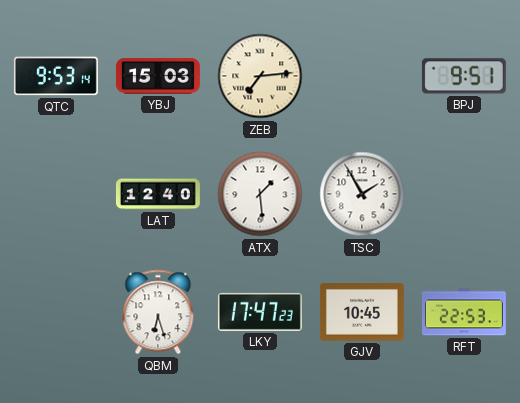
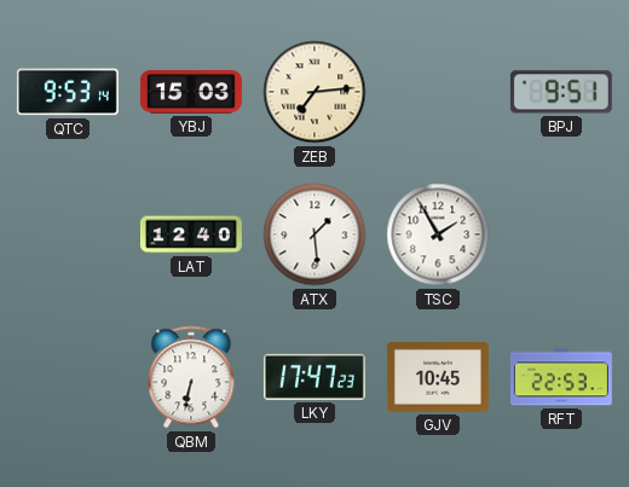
QBM: 6:27 -> 6:32 (191, 377)
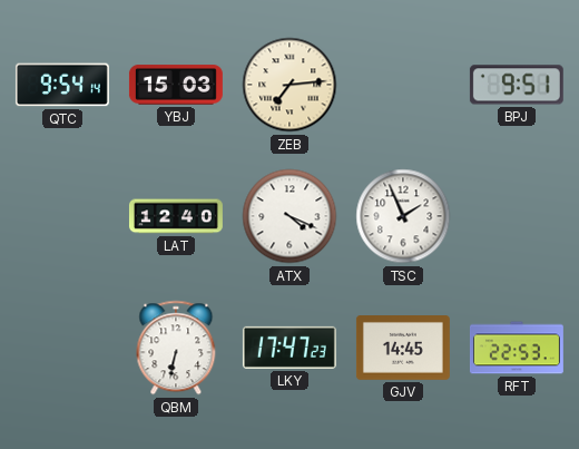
QTC: 9:53 -> 9:54 (62, 85)
ATX: 1:29 -> 4:19 (289, 216)
TSC: 1:55 -> 1:56 (403, 216)
GJV: 10:45 -> 14:45 (403, 349)
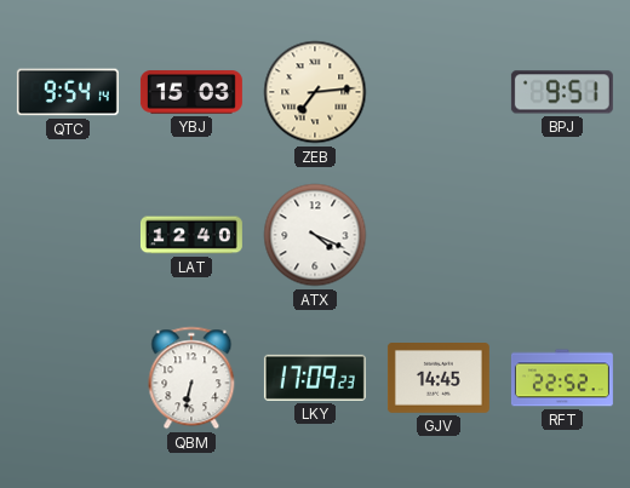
TSC: 1:56 -> none (403, 216)
LKY: 17:47 -> 17:09 (315, 378)
RFT: 22:53 -> 22:52 (562, 378)
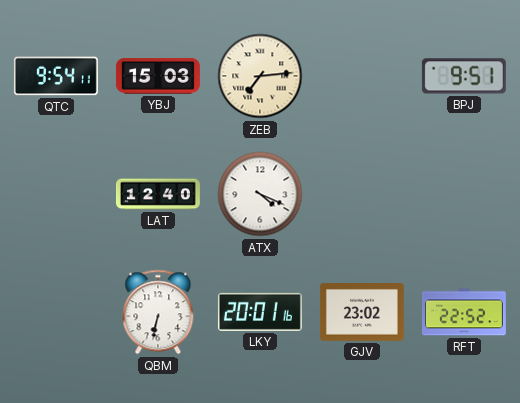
QTC: 9:54:14 -> 9:54:11 (56, 76)
LKY: 17:09 -> 20:01 (260, 312)
GJV: 14:45 -> 23:02 (362, 313)
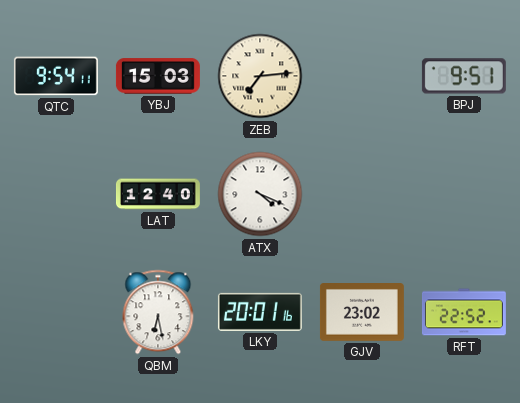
QBM: 6:32 -> 6:28 (158, 312)
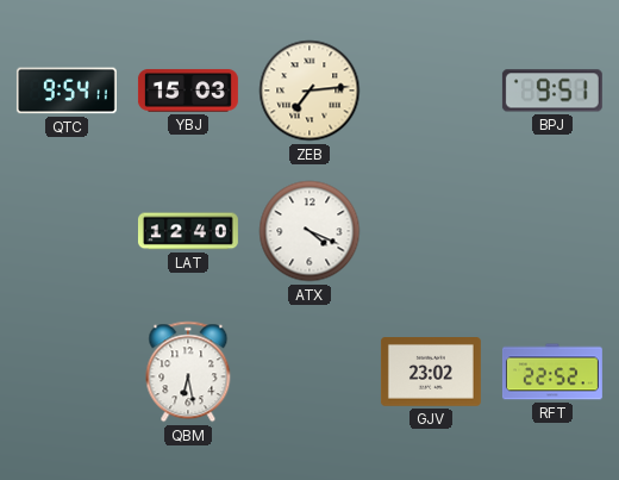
LKY: 20:01 -> none (260, 312)
